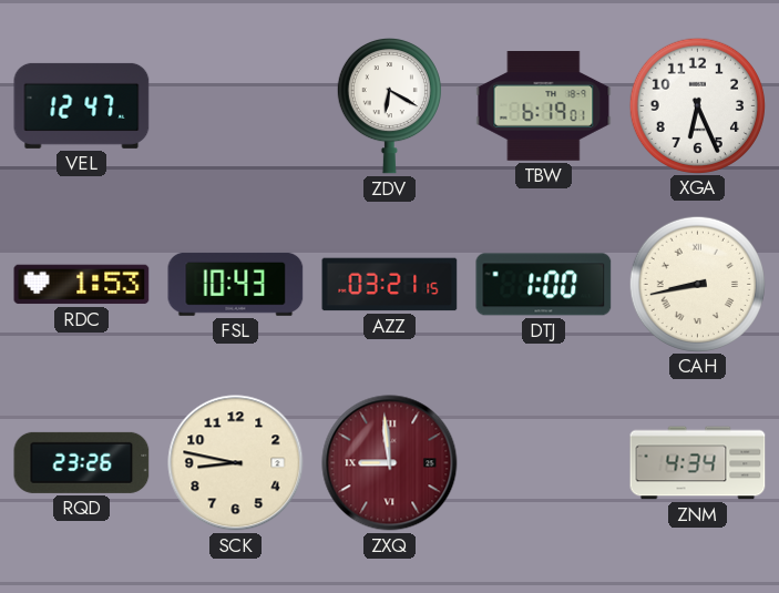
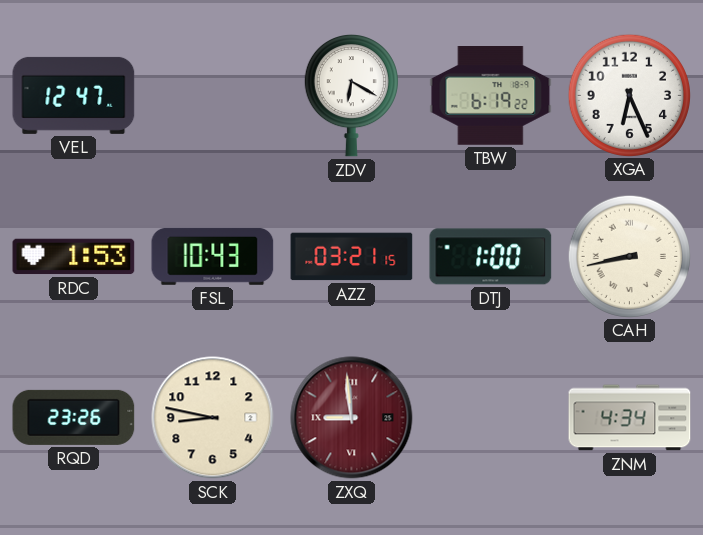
TBW: 6:19:01 -> 6:19:22 (491, 96)
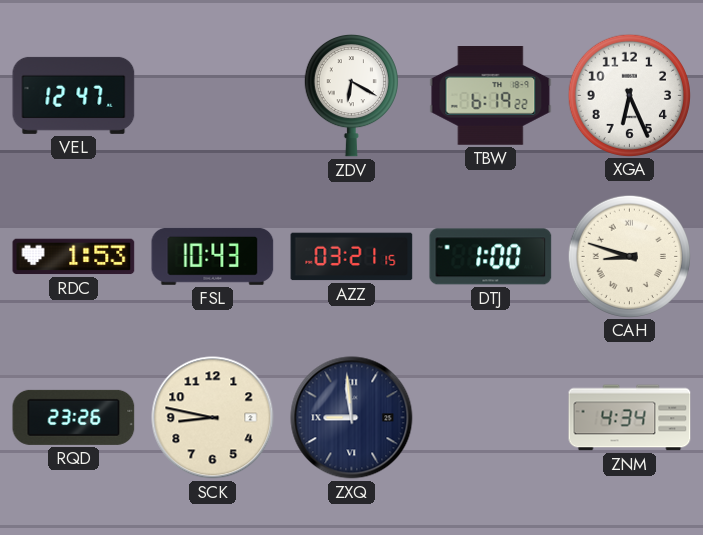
CAH: 8:43 -> 8:48 (629, 256)
ZXQ dial: burgundy -> navy (352, 418)
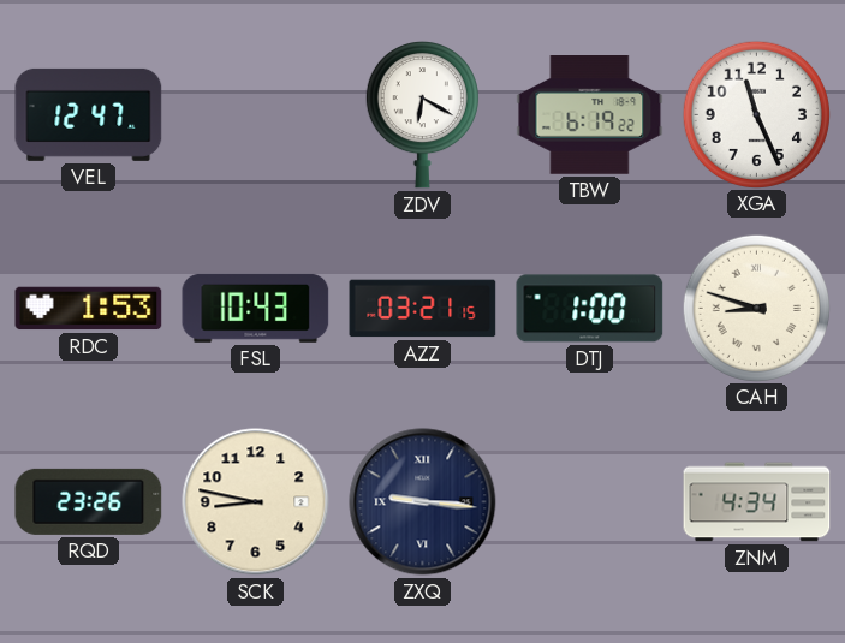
XGA: 6:26 -> 11:26 (756, 114)
ZXQ: 8:59 -> 9:16 (423, 502)
